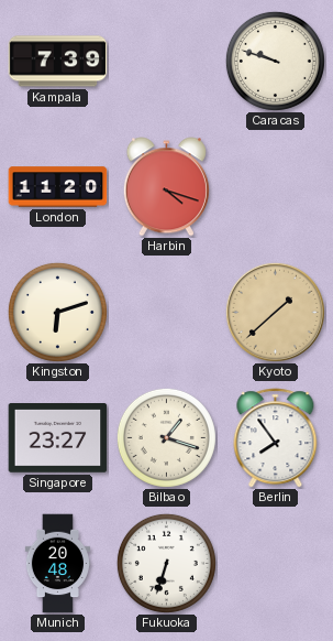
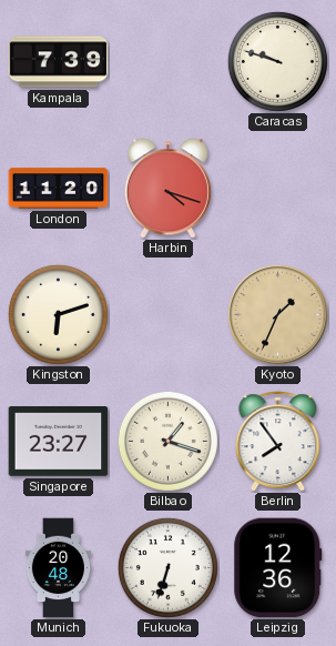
Kyoto: 1:38 -> 1:34 (277, 314)
Leipzig: none -> 12:36 (278, 568)
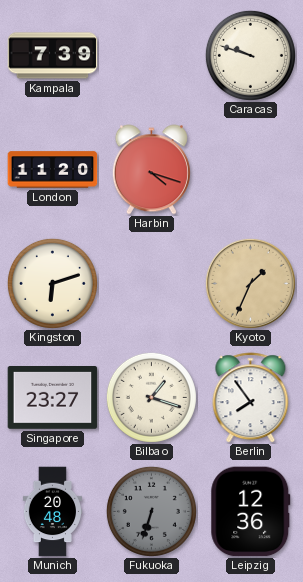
Fukuoka dial: white -> grey (151, 511)
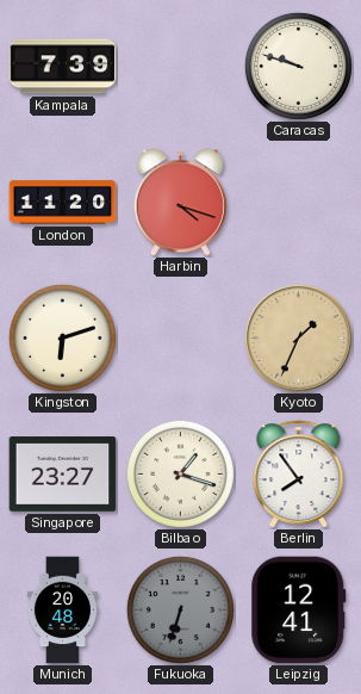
Leipzig: 12:36 -> 12:41 (299, 611)
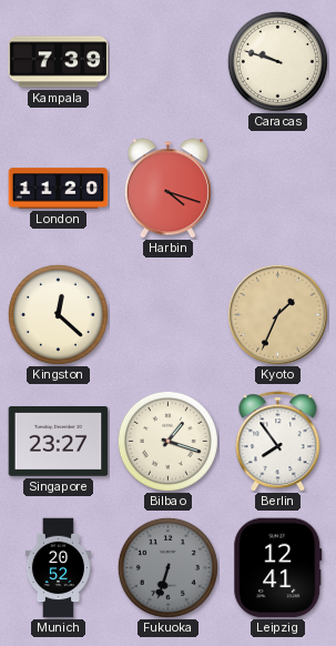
Kingston: 6:12 -> 12:22 (58, 314)
Munich: 20:48 -> 20:52 (59, 568)
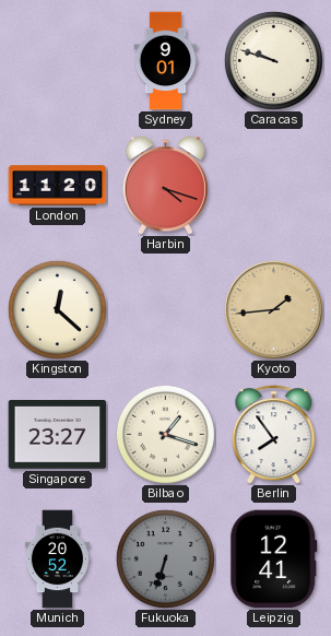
Kampala: 7:39 -> none (59, 62)
Sydney: none -> 9:01 (166, 61)
Kyoto: 1:34 -> 1:44 (273, 309)
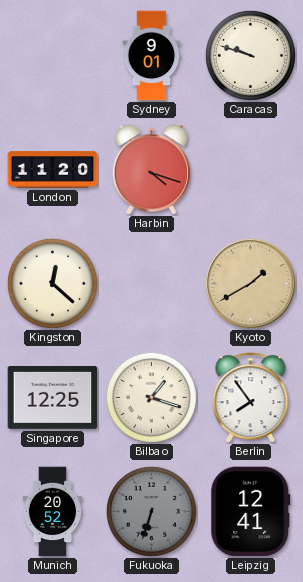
Kyoto: 1:44 -> 1:40 (250, 283)
Singapore: 23:27 -> 12:25 (53, 398)
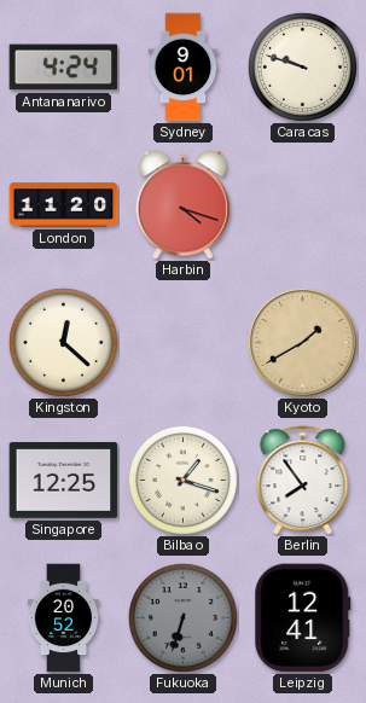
Antananarivo: none -> 4:24 (64, 68)
